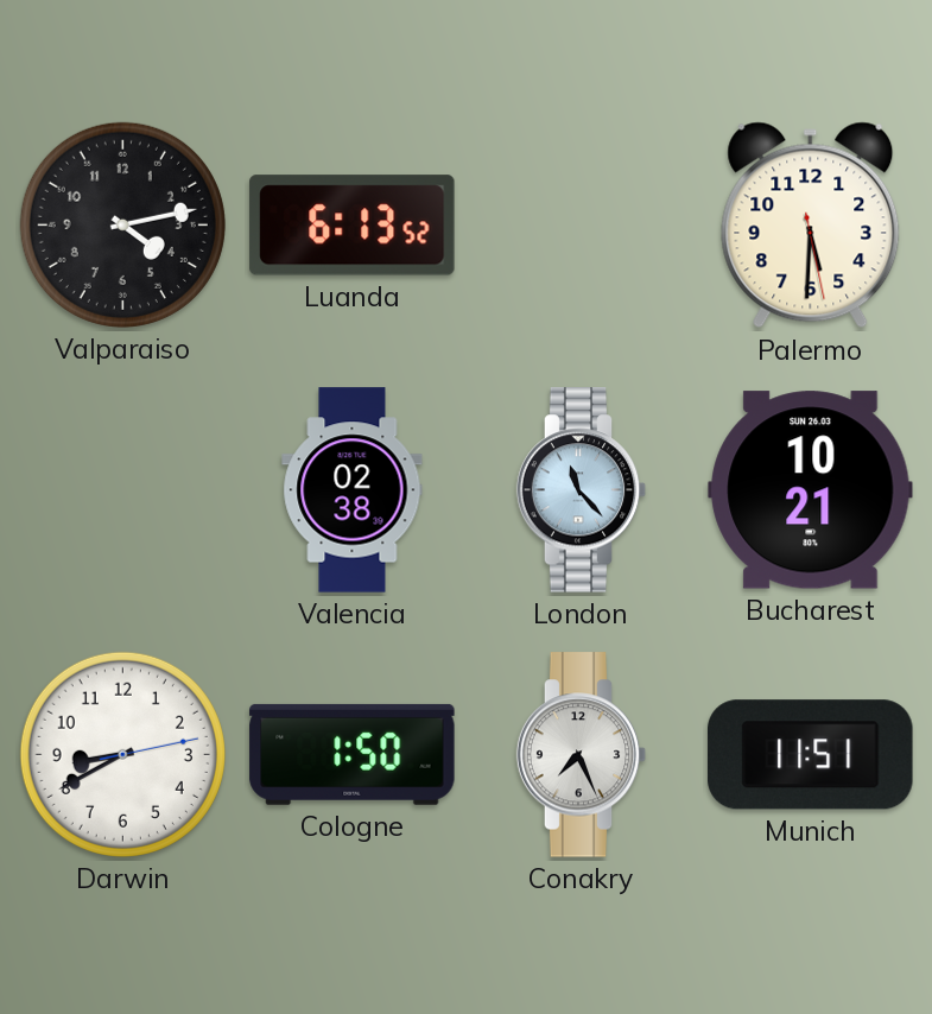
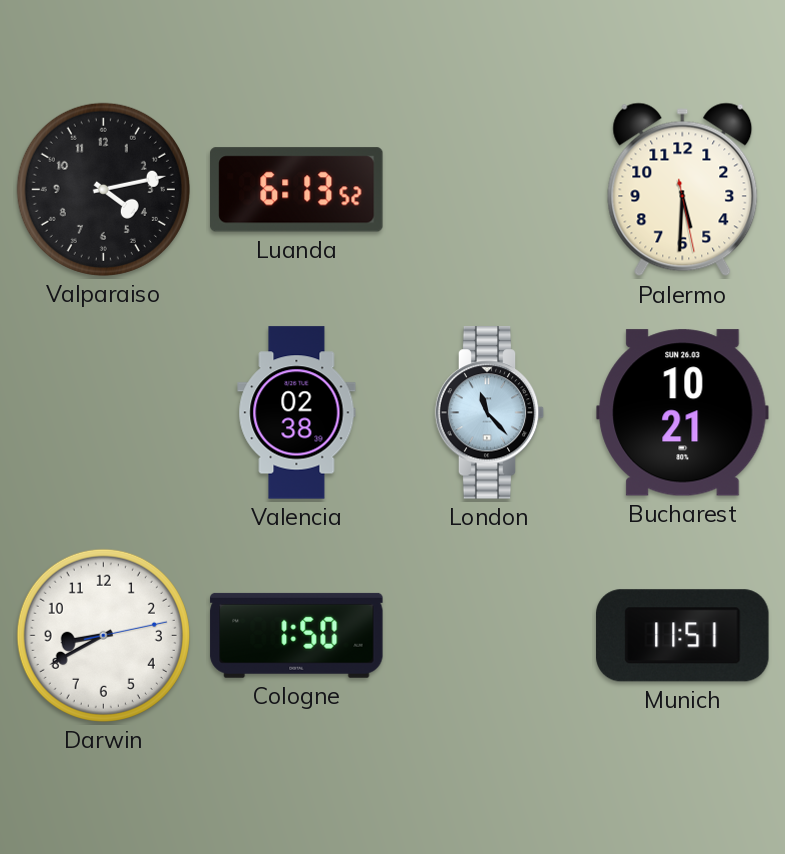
Conakry: 7:26 -> none (582, 755)
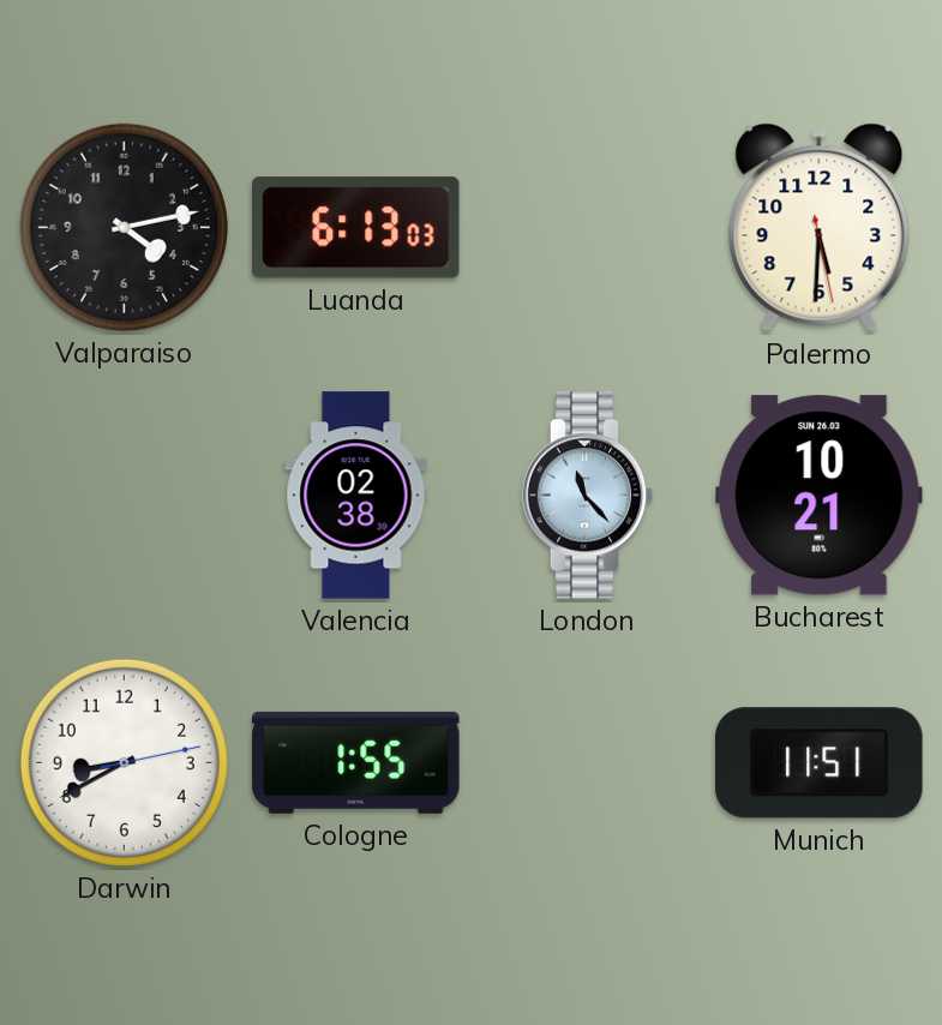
Luanda: 6:13:52 -> 6:13:03 (356, 228)
Cologne: 1:50 -> 1:55 (356, 762)
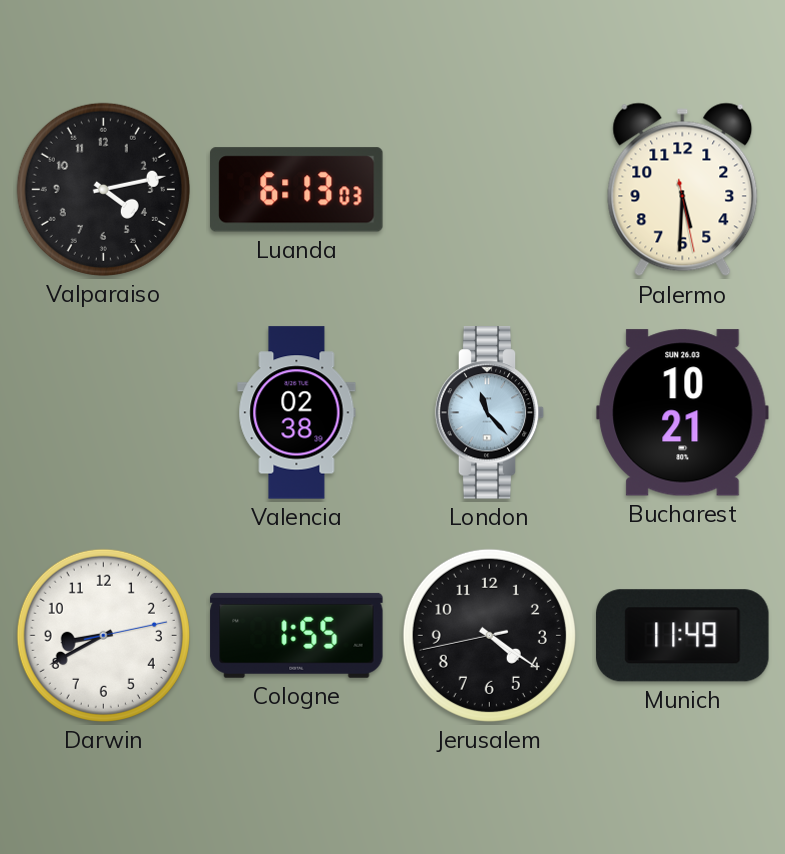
Jerusalem: none -> 4:20 (489, 635)
Munich: 11:51 -> 11:49 (683, 636)
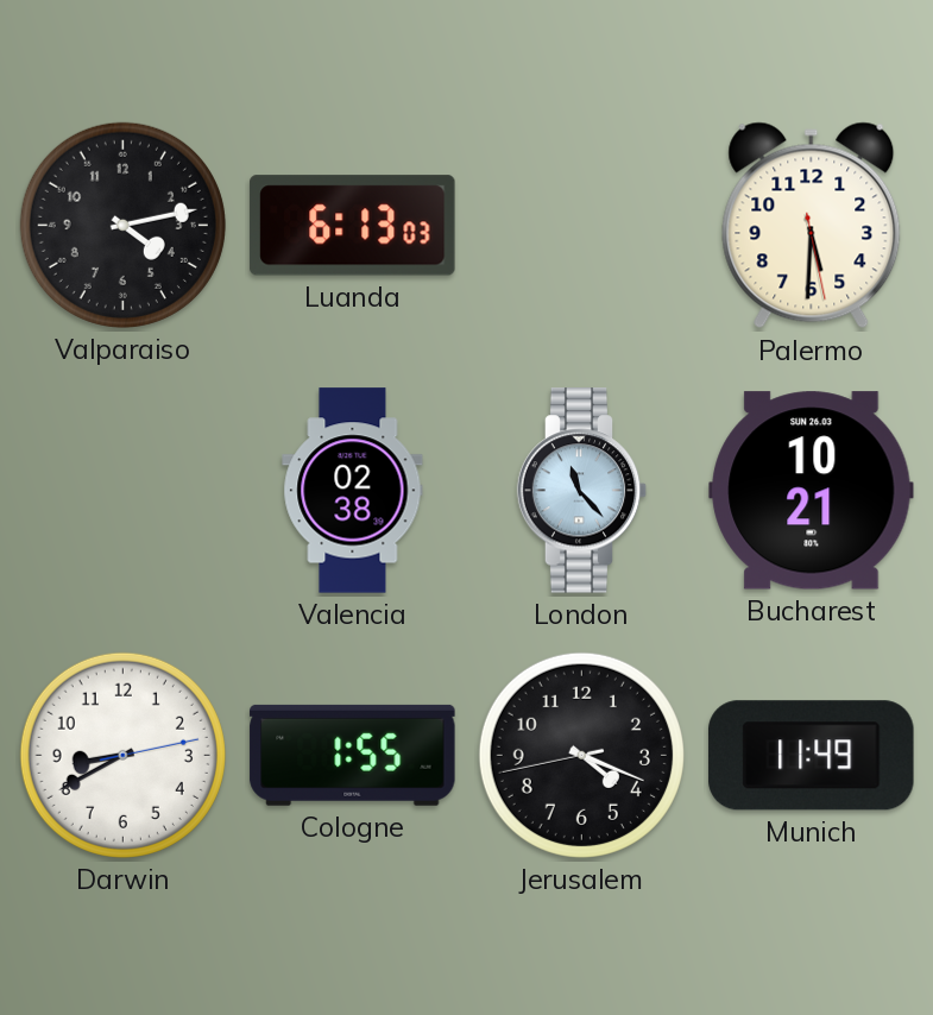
Jerusalem: 4:20 -> 4:18 (581, 755)
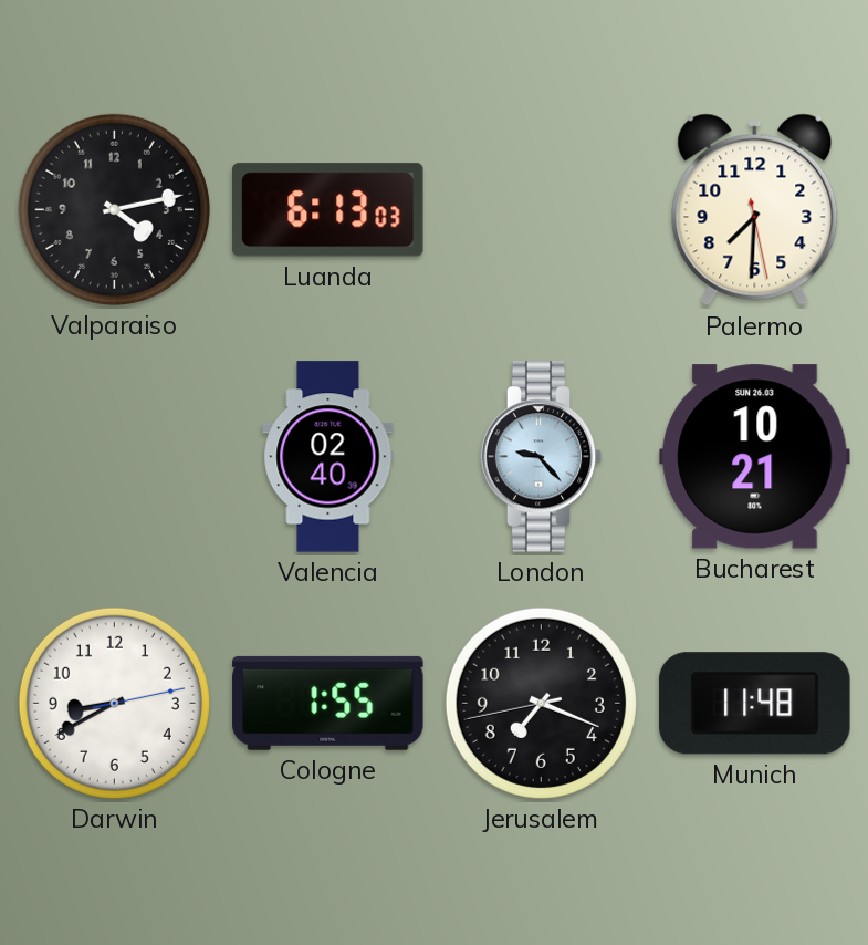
Palermo: 5:30 -> 7:30 (755, 210)
Valencia: 02:38 -> 02:40 (328, 457)
London: 11:23 -> 9:23 (542, 457)
Jerusalem: 4:18 -> 7:18 (541, 703)
Munich: 11:49 -> 11:48 (755, 704)
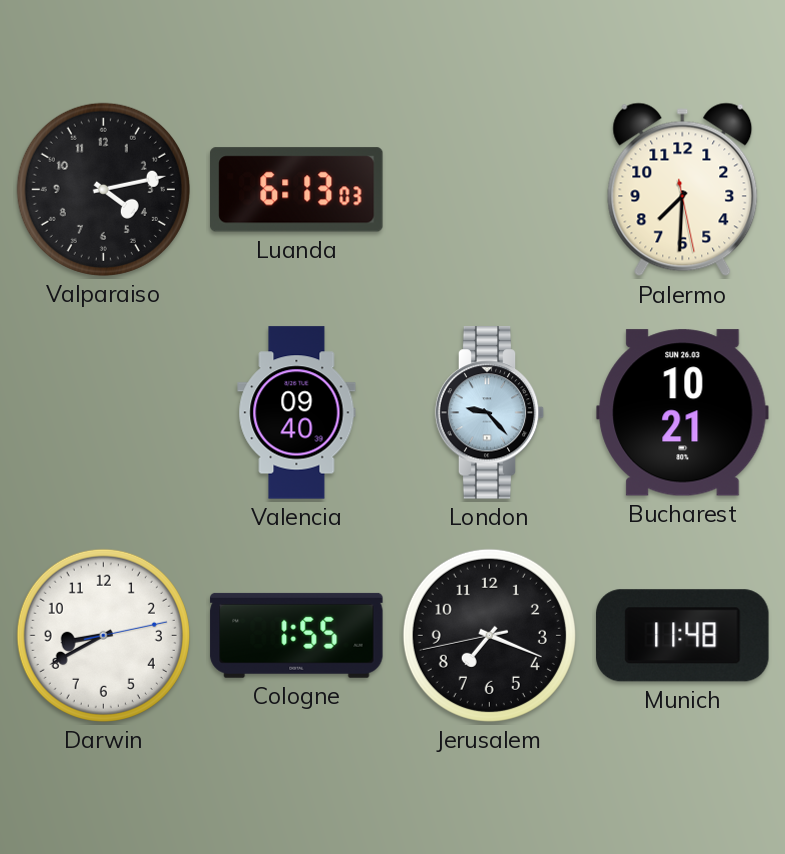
Valencia: 02:40 -> 09:40 (297, 413)
